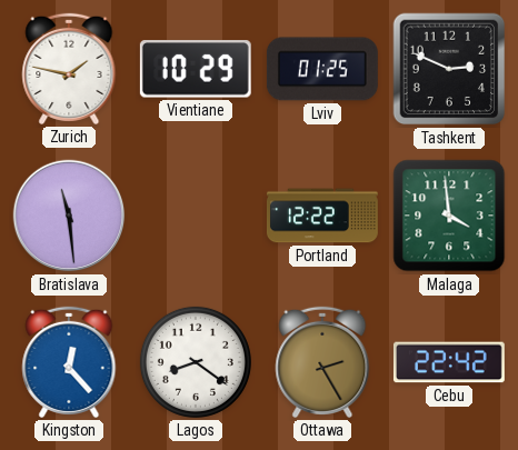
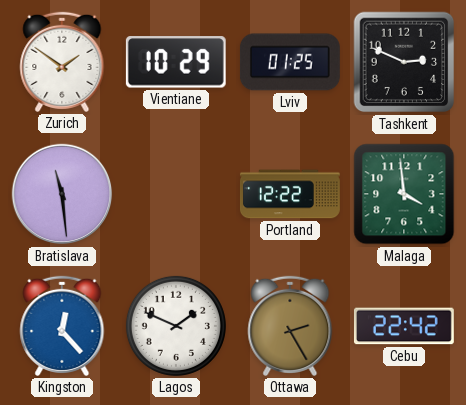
Zurich: 1:47 -> 1:51 (62, 62)
Lagos: 8:21 -> 1:49 (176, 326)
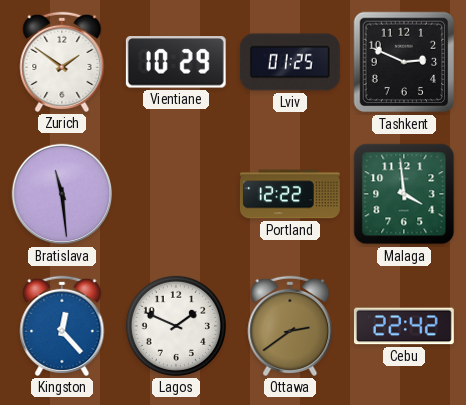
Ottawa: 2:25 -> 2:39 (290, 326)
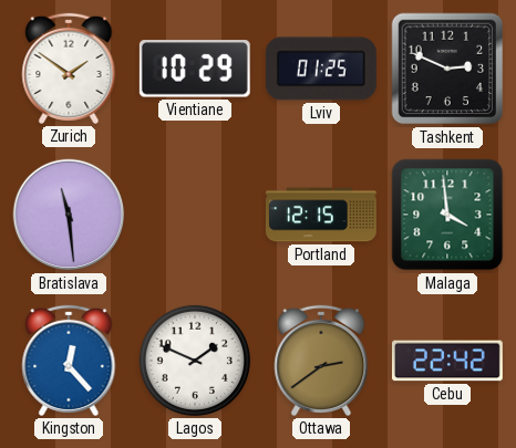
Portland: 12:22 -> 12:15 (321, 215)
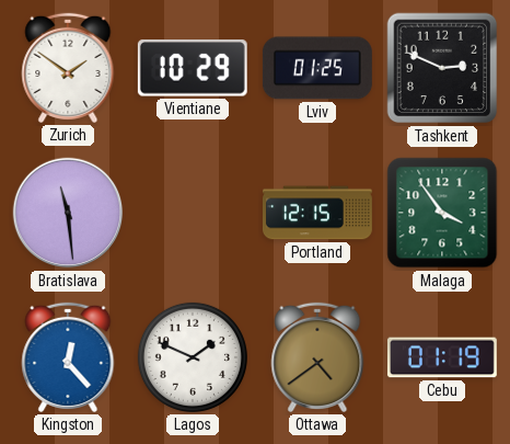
Malaga: 3:59 -> 3:54 (442, 213)
Ottawa: 2:39 -> 4:39 (317, 357)
Cebu: 22:42 -> 01:19 (442, 357)
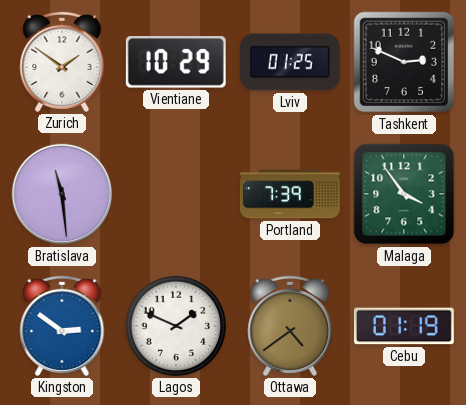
Portland: 12:15 -> 7:39 (290, 194)
Kingston: 12:23 -> 2:51 (62, 326)
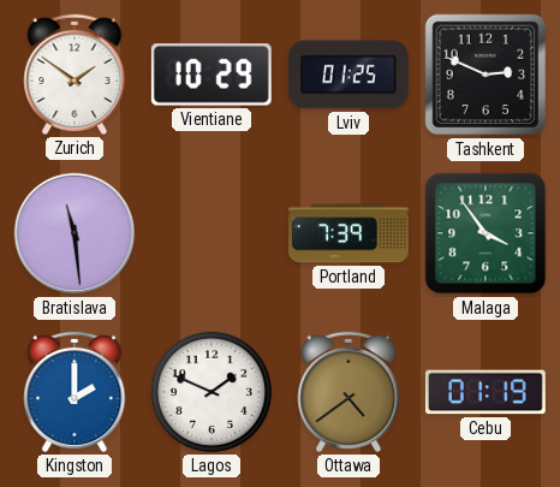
Kingston: 2:51 -> 2:00 (75, 392)
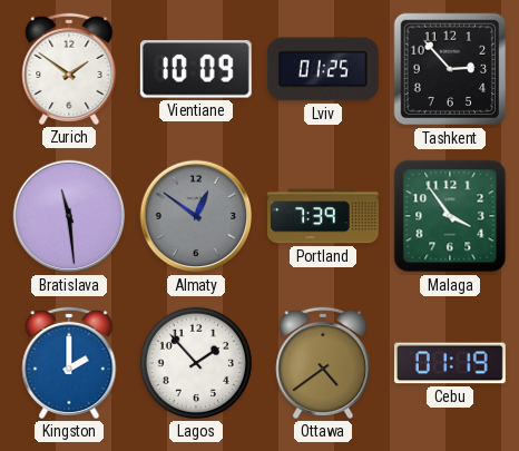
Vientiane: 10:29 -> 10:09 (196, 69)
Tashkent: 2:49 -> 2:53 (450, 69)
Almaty: none -> 12:51 (196, 216)
Lagos: 1:49 -> 1:53 (196, 363)
